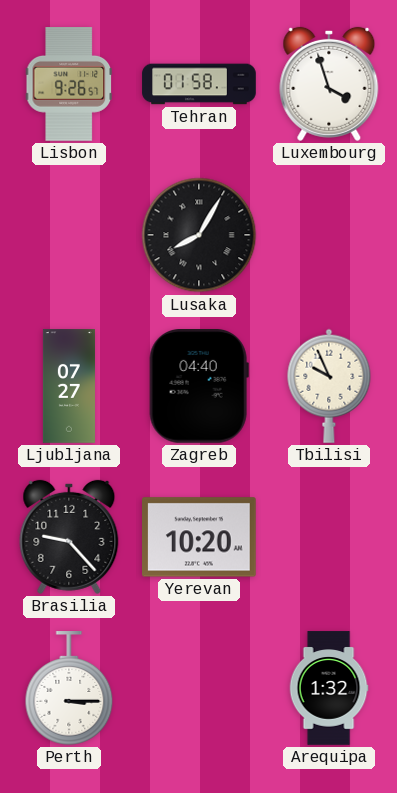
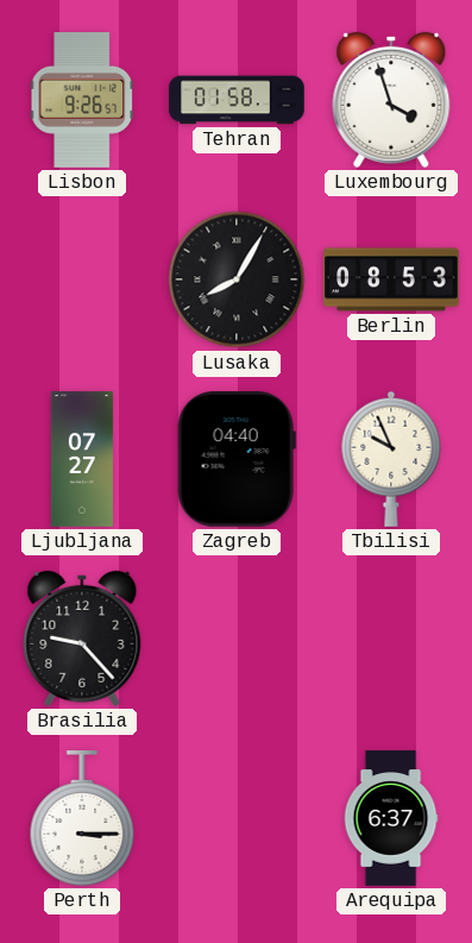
Berlin: none -> 08:53 (391, 279)
Yerevan: 10:20 -> none (200, 537)
Arequipa: 1:32 -> 6:37 (391, 818)
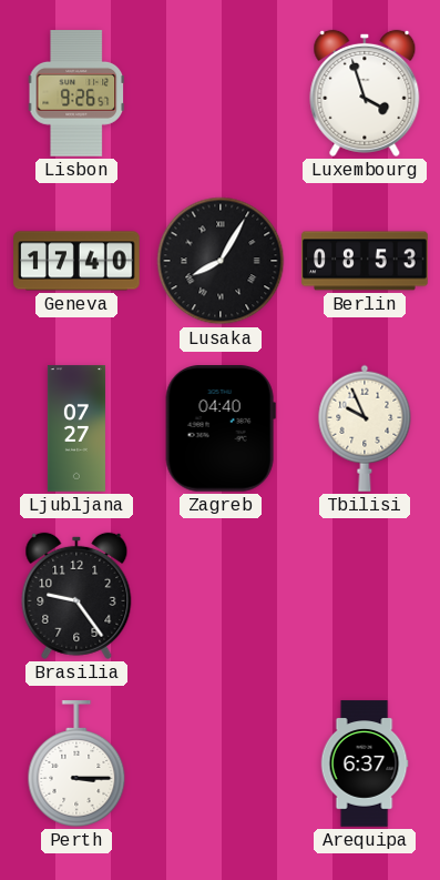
Tehran: 01:58 -> none (237, 100)
Geneva: none -> 17:40 (76, 261)
Brasilia: 9:23 -> 9:24 (76, 596)
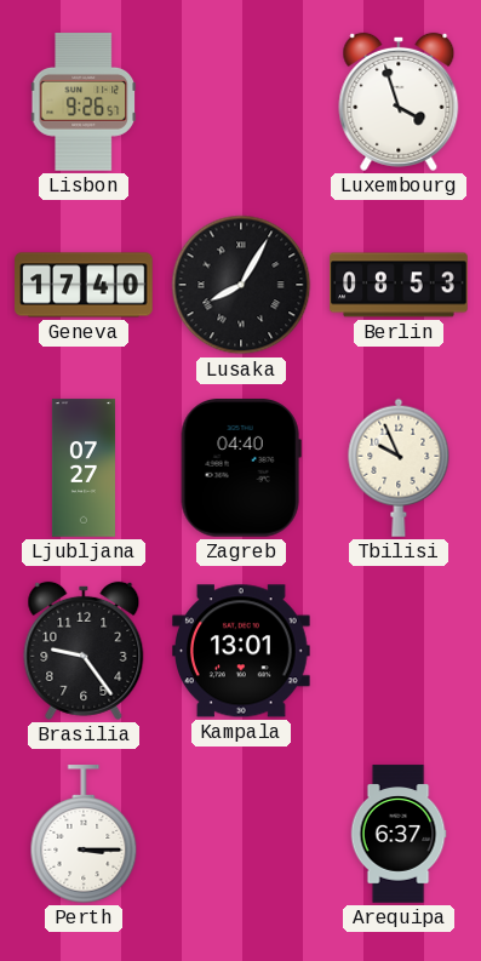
Kampala: none -> 13:01 (242, 651)
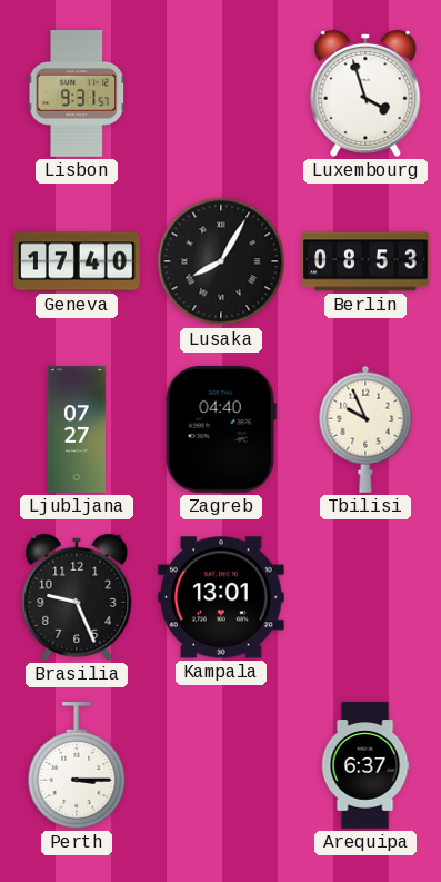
Lisbon: 9:26 -> 9:31 (76, 95)
Brasilia: 9:24 -> 9:26 (77, 597)
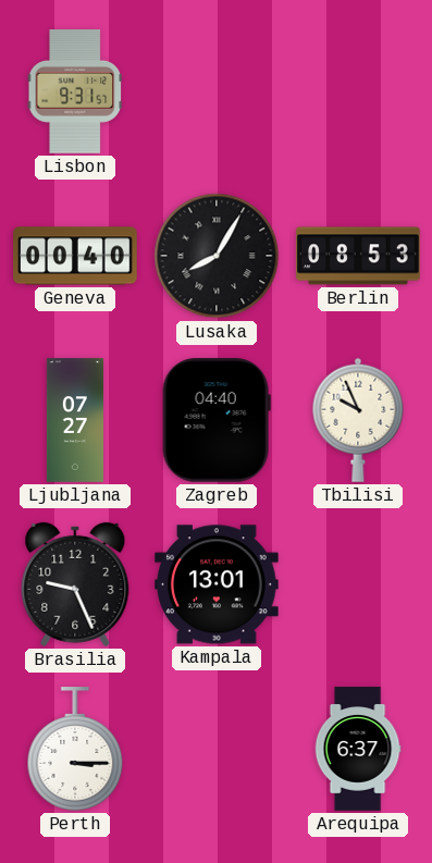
Luxembourg: 3:57 -> none (365, 93)
Geneva: 17:40 -> 00:40 (75, 256)
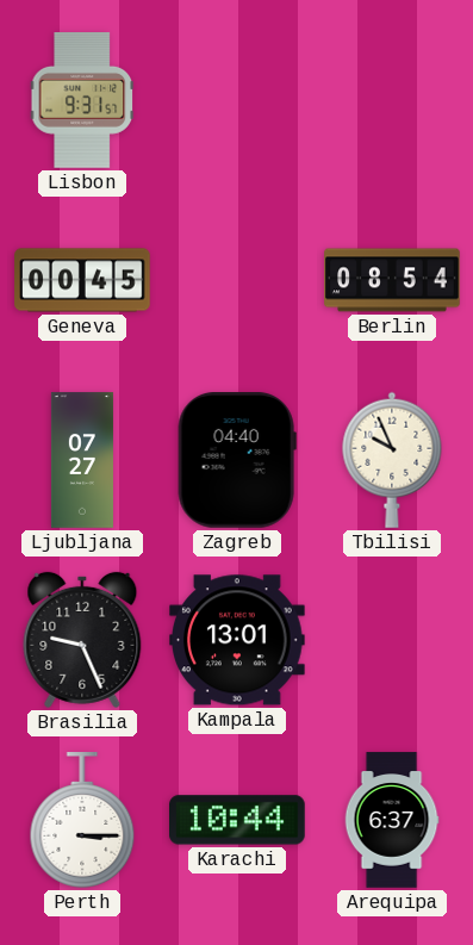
Geneva: 00:40 -> 00:45 (82, 280)
Lusaka: 8:05 -> none (217, 256)
Berlin: 08:53 -> 08:54 (392, 280)
Karachi: none -> 10:44 (238, 820)
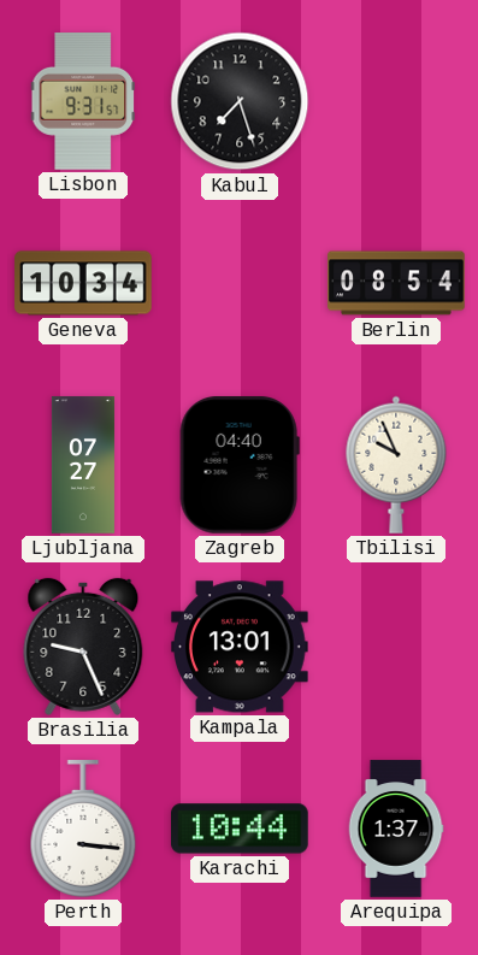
Kabul: none -> 7:27 (240, 101)
Geneva: 00:45 -> 10:34 (83, 283)
Perth: 3:15 -> 3:16 (83, 829)
Arequipa: 6:37 -> 1:37 (396, 829)
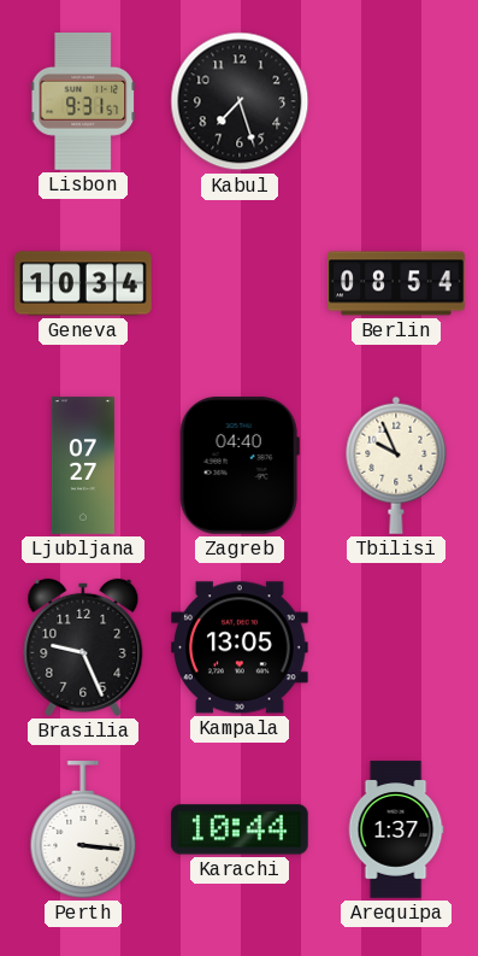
Kampala: 13:01 -> 13:05 (241, 647)
